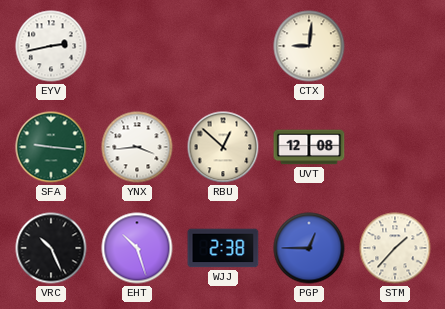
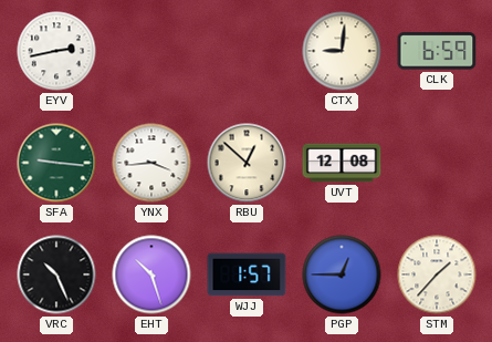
CLK: none -> 6:59 (437, 51)
WJJ: 2:38 -> 1:57 (247, 274)
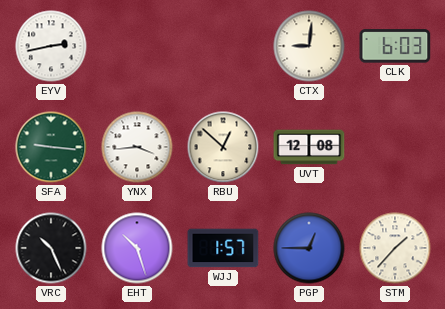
CLK: 6:59 -> 6:03 (395, 46)
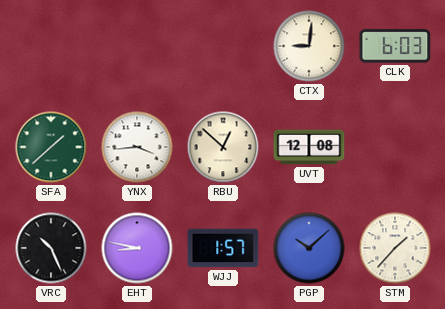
EYV: 2:43 -> none (51, 46)
SFA: 9:16 -> 1:38 (51, 147)
EHT: 10:27 -> 8:47 (137, 248)
PGP: 12:45 -> 10:08 (309, 248)
